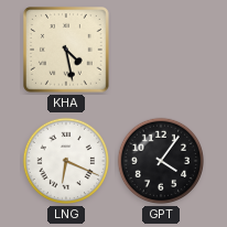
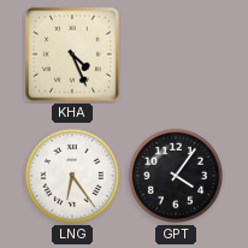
KHA: 4:28 -> 4:26 (73, 55)
LNG: 6:19 -> 6:24 (72, 176)
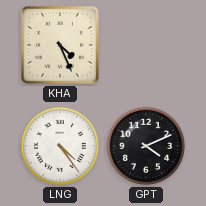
LNG: 6:24 -> 4:24 (60, 146)
GPT: 4:06 -> 4:11 (146, 146)
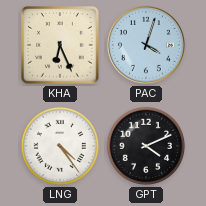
KHA: 4:26 -> 6:26 (61, 46)
PAC: none -> 4:03 (146, 45)
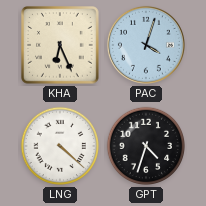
LNG: 4:24 -> 4:22 (60, 146)
GPT: 4:11 -> 4:33 (146, 146)
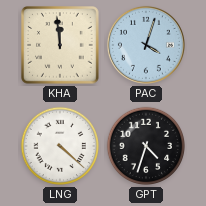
KHA: 6:26 -> 11:59 (61, 46)
